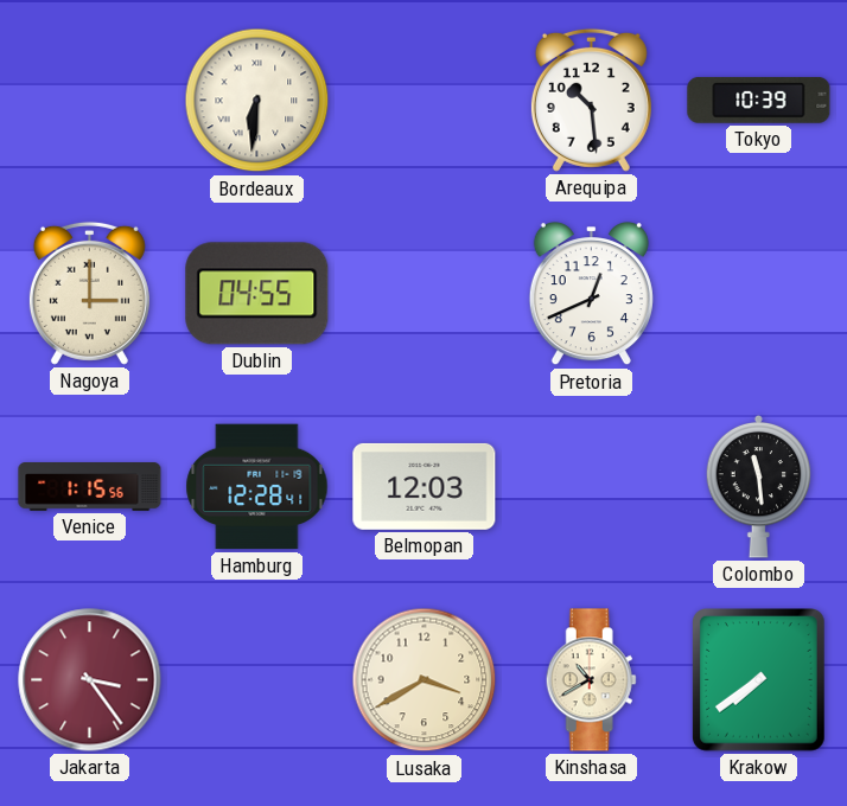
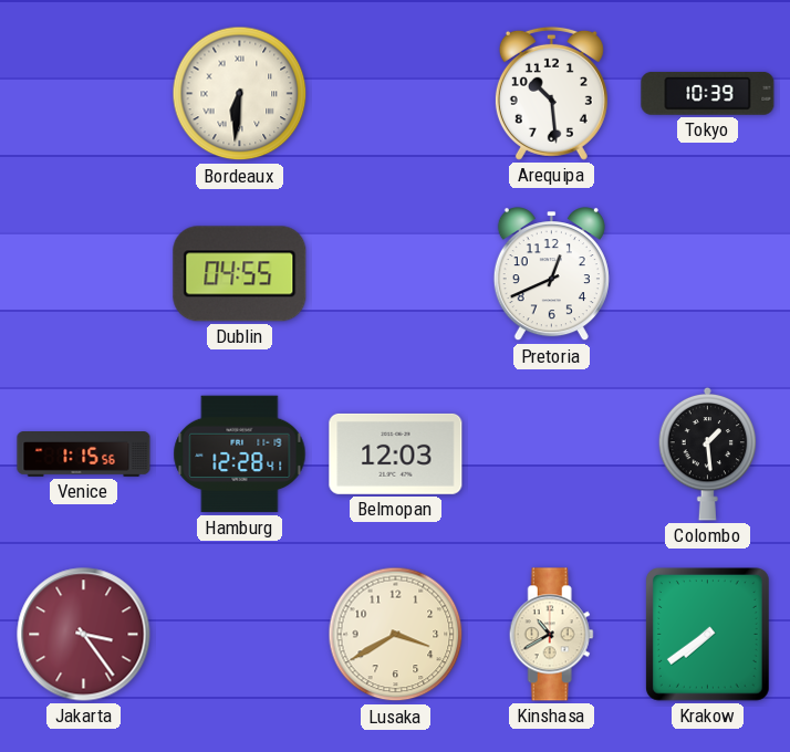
Nagoya: 3:00 -> none (89, 293)
Colombo: 11:29 -> 1:29 (708, 453)
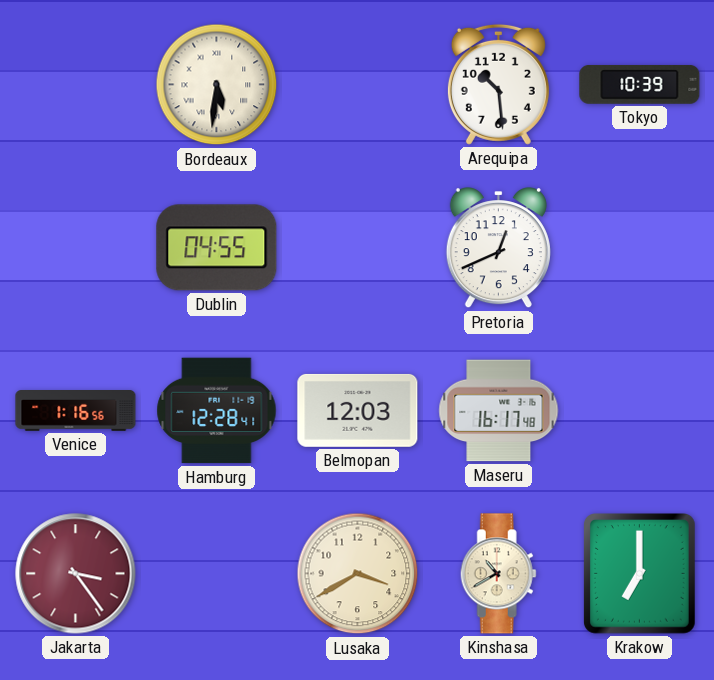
Bordeaux: 6:31 -> 5:31 (217, 85)
Venice: 1:15 -> 1:16 (76, 411)
Maseru: none -> 16:17 (499, 411)
Colombo: 1:29 -> none (708, 453)
Krakow: 7:39 -> 7:00 (639, 574)
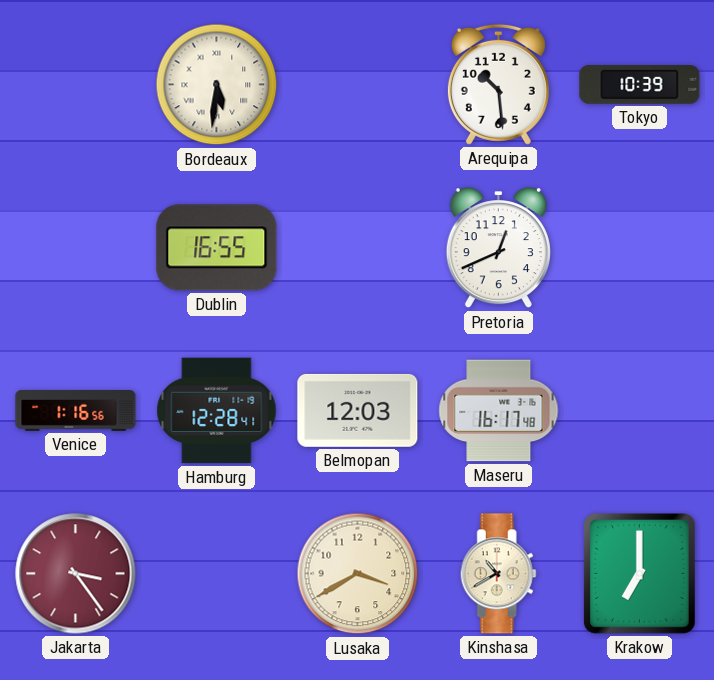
Dublin: 04:55 -> 16:55 (217, 248)
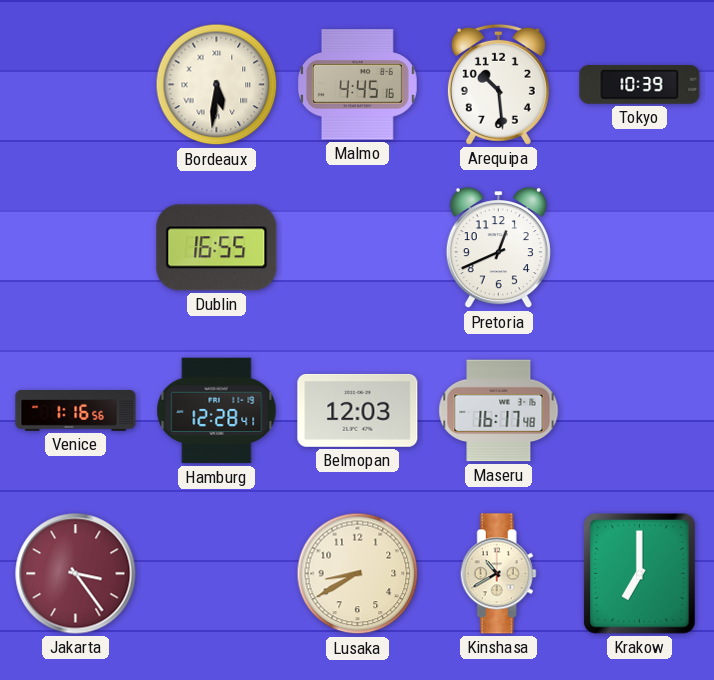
Malmo: none -> 4:45 (357, 85)
Lusaka: 3:40 -> 8:40 (358, 574)
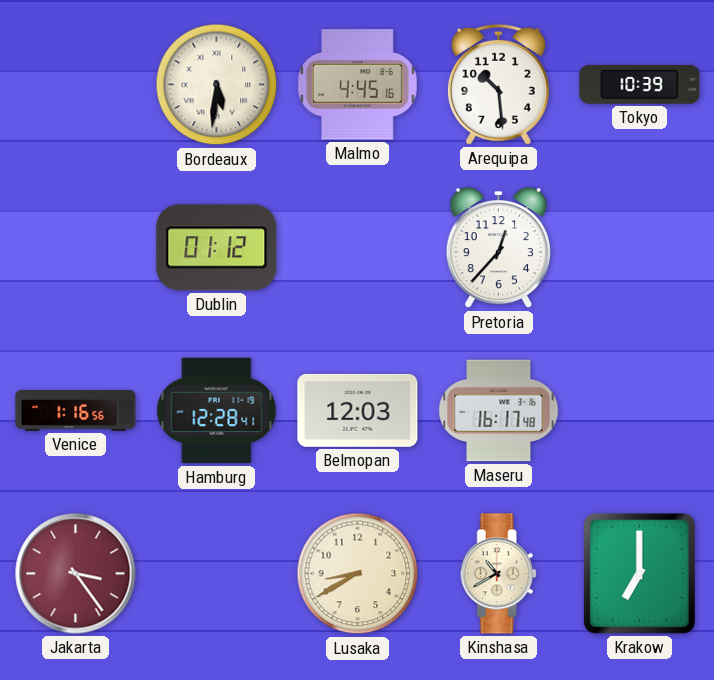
Dublin: 16:55 -> 01:12 (217, 248)
Pretoria: 12:41 -> 12:37 (498, 249)
